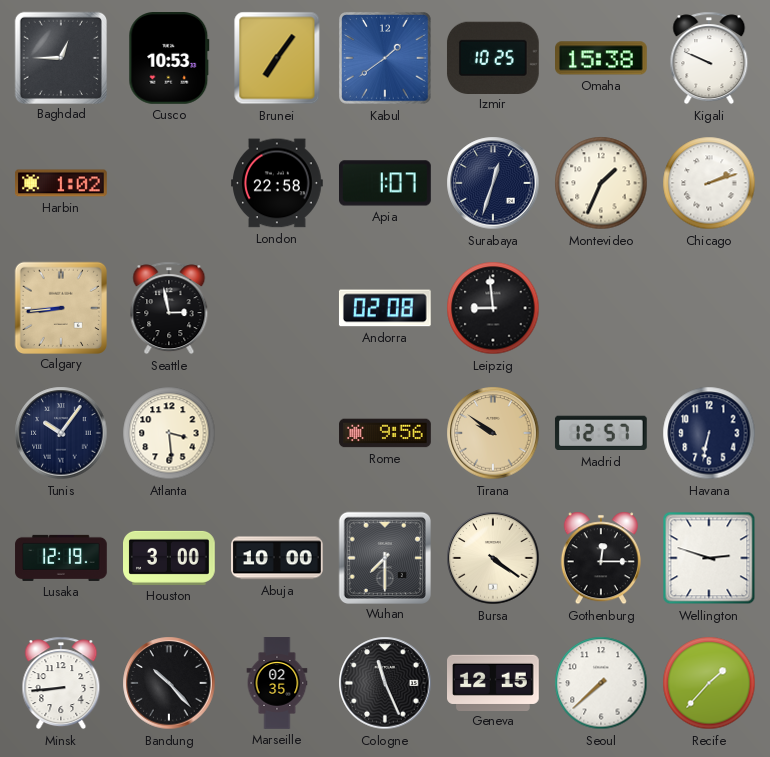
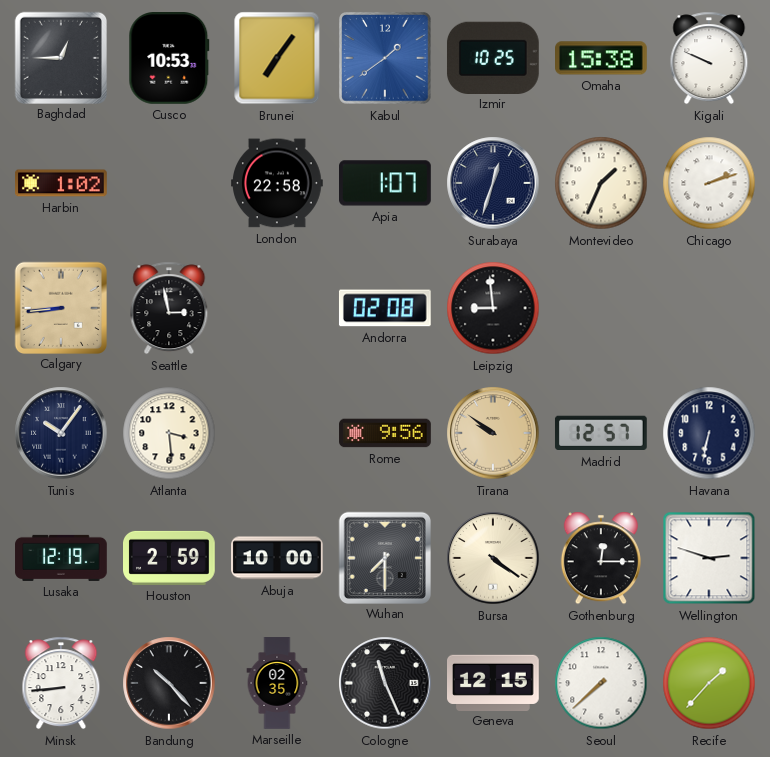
Houston: 3:00 -> 2:59 (170, 558)
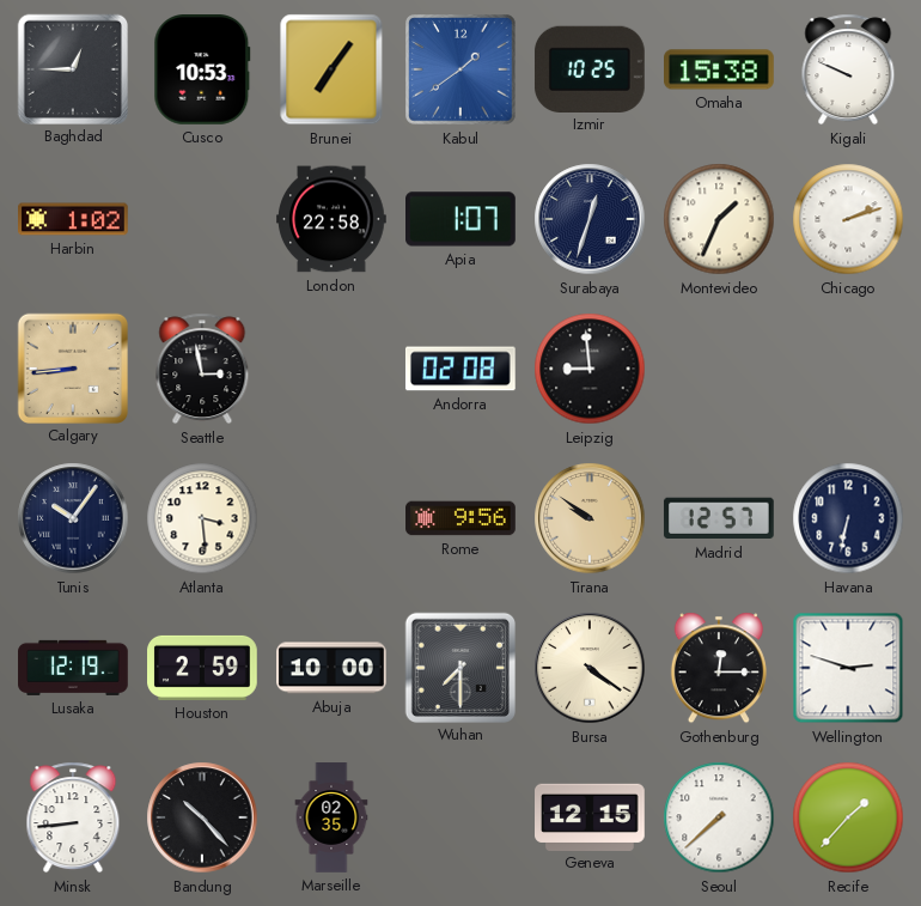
Cologne: 11:26 -> none (385, 683)
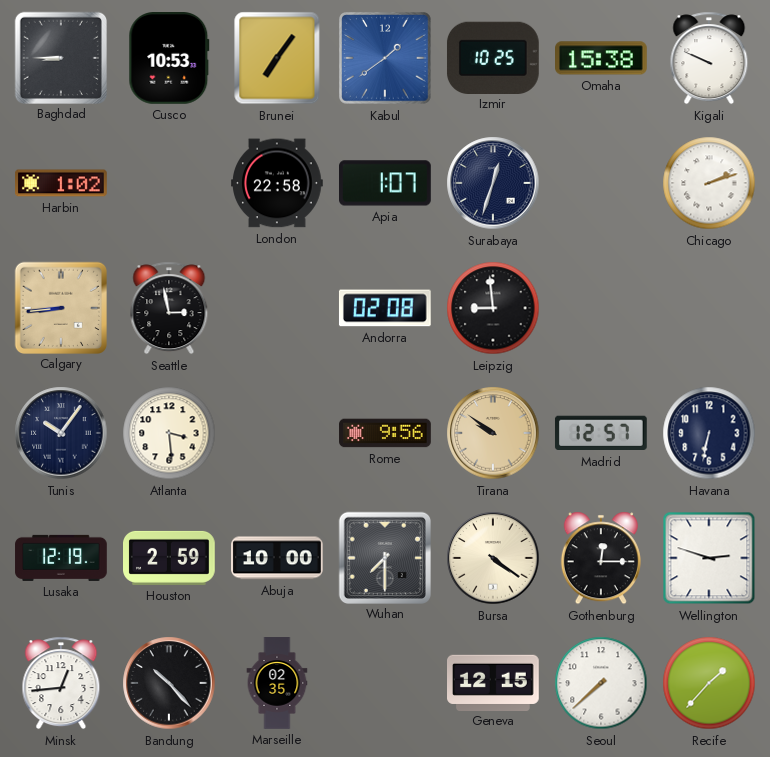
Baghdad: 12:45 -> 8:45 (60, 57)
Montevideo: 1:34 -> none (719, 219)
Minsk: 8:44 -> 12:44 (61, 683)
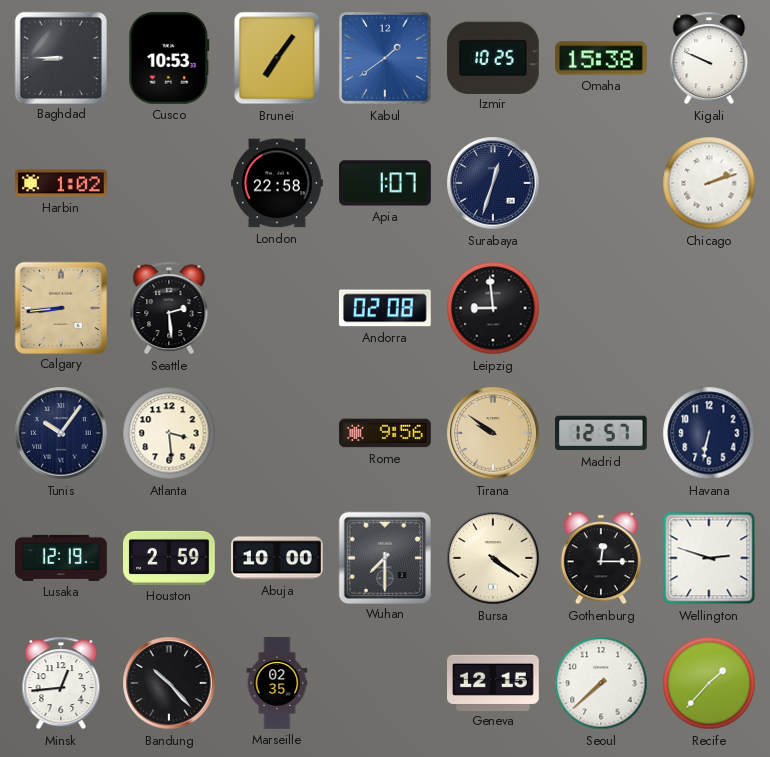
Seattle: 2:58 -> 2:29 (169, 308)
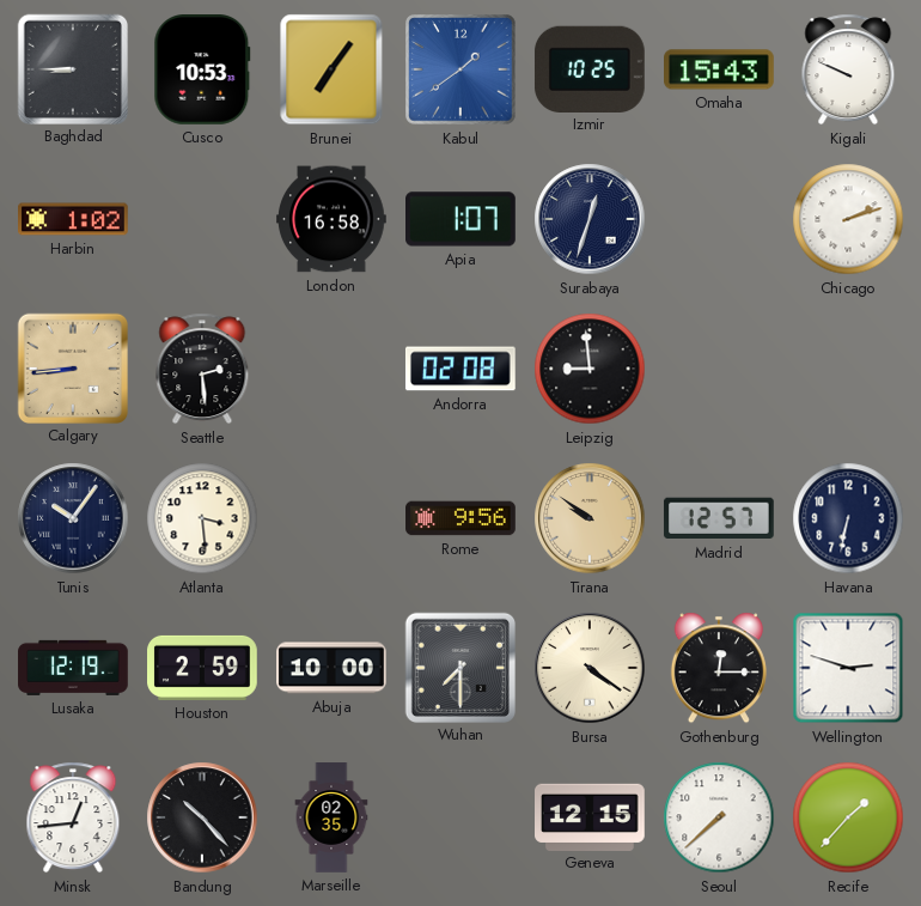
Omaha: 15:38 -> 15:43 (720, 69)
London: 22:58 -> 16:58 (333, 219)
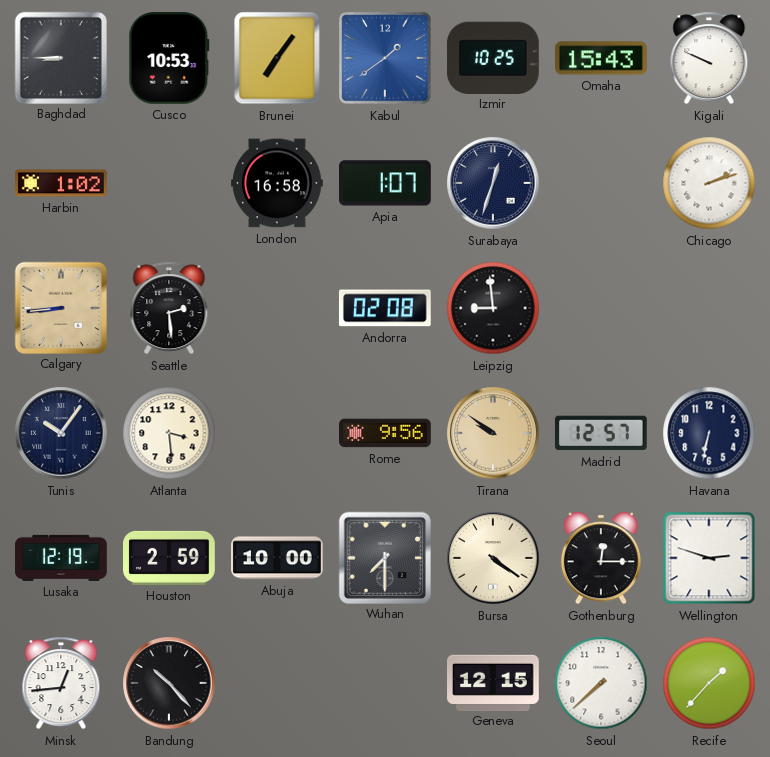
Marseille: 02:35 -> none (331, 817)
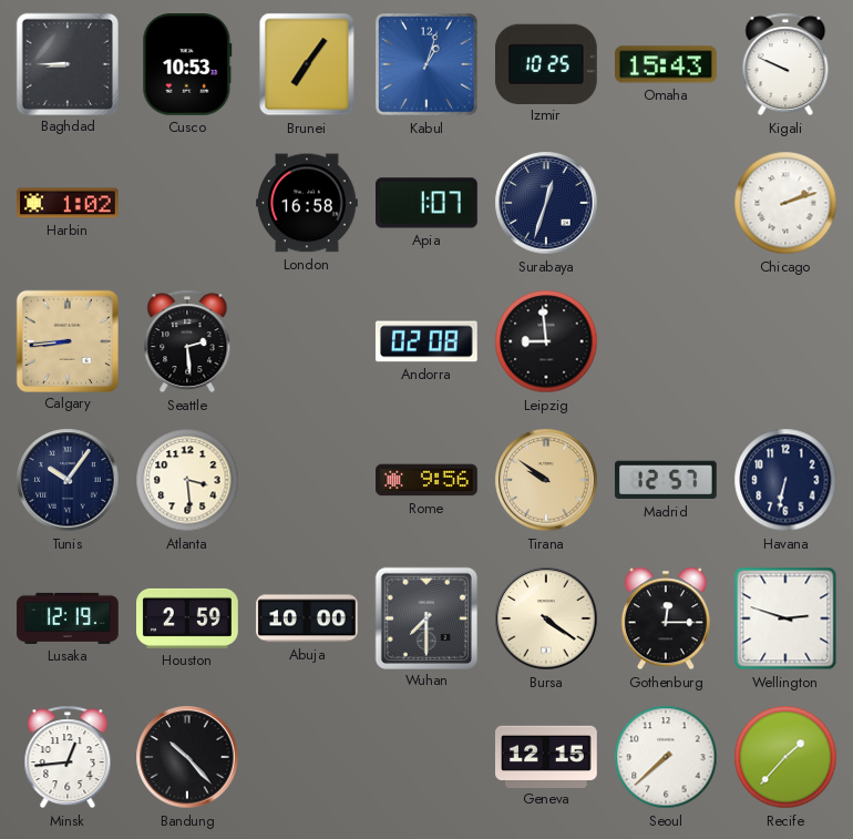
Kabul: 1:39 -> 1:03 (428, 65)
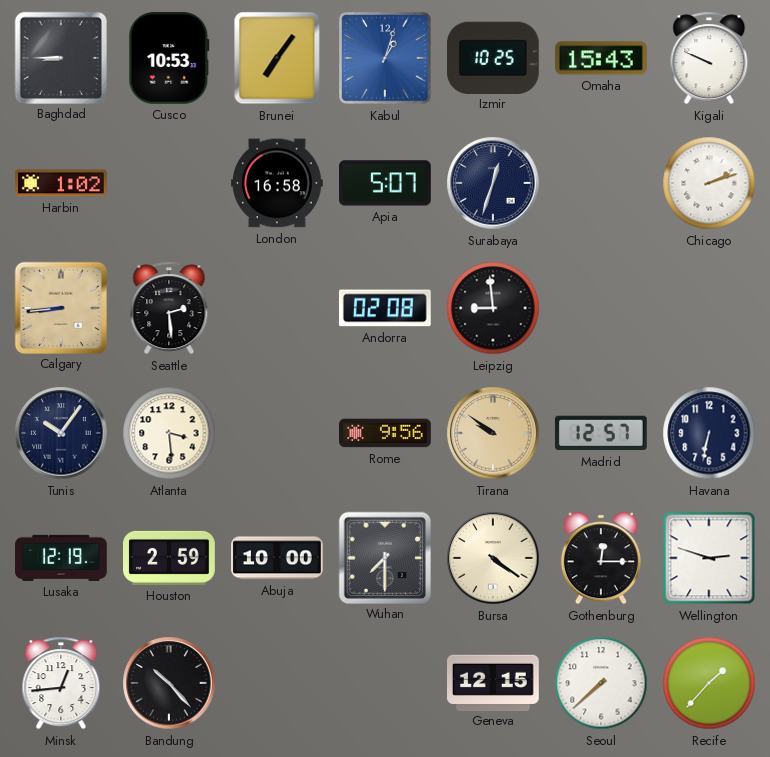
Apia: 1:07 -> 5:07 (386, 183)
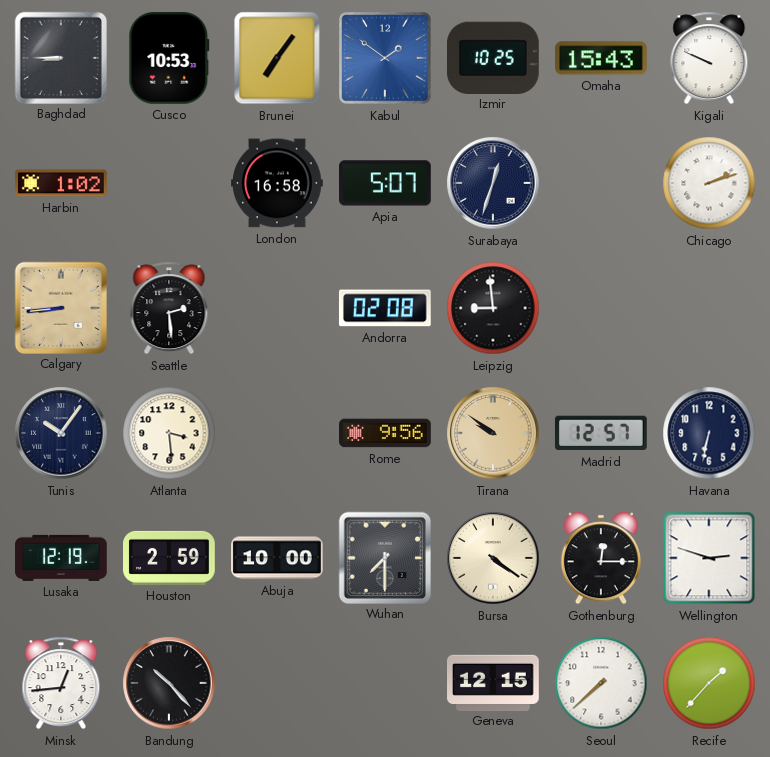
Kabul: 1:03 -> 1:51 (386, 59)
